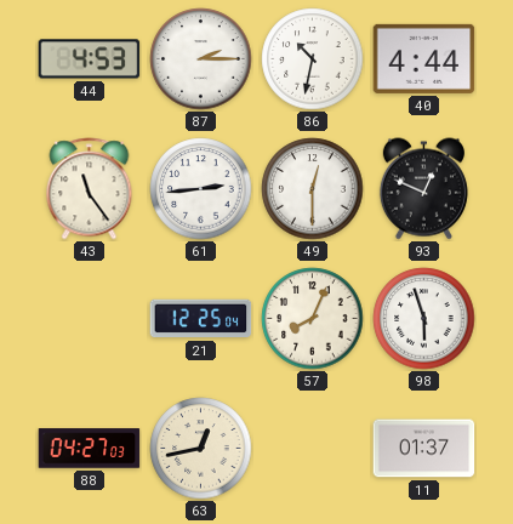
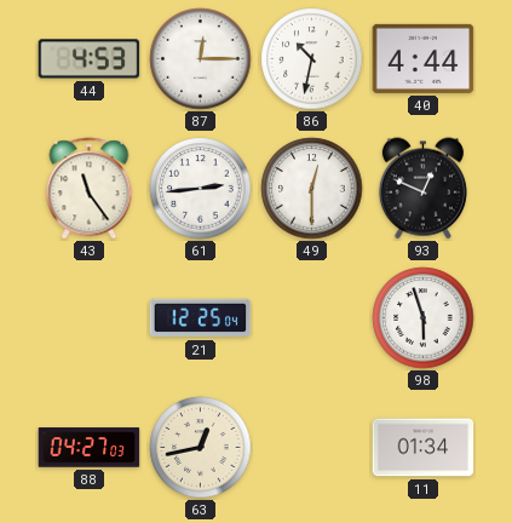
87: 2:15 -> 12:15 (201, 59)
57: 8:04 -> none (313, 319)
11: 01:37 -> 01:34 (424, 448)
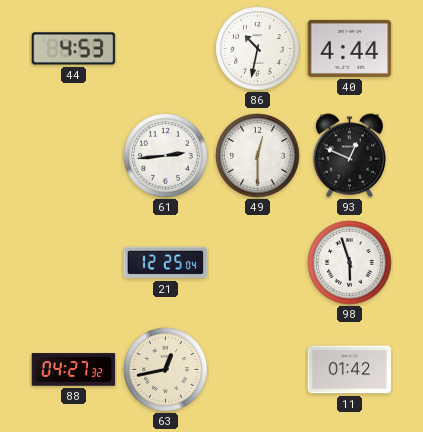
87: 12:15 -> none (201, 59)
43: 11:24 -> none (90, 189)
88: 04:27:03 -> 04:27:32 (74, 370)
11: 01:34 -> 01:42 (350, 370)
